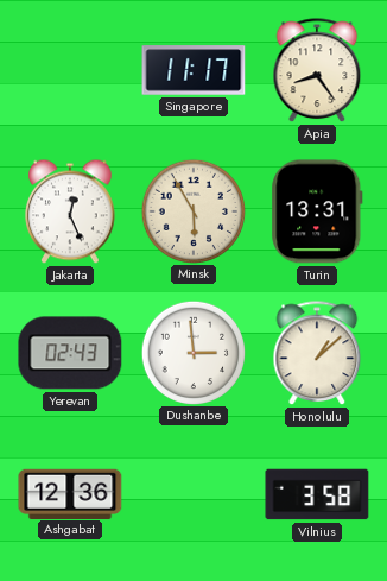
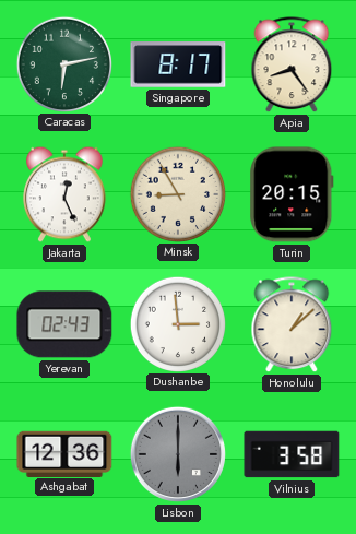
Caracas: none -> 6:13 (63, 63)
Singapore: 11:17 -> 8:17 (178, 64)
Minsk: 5:55 -> 8:55 (177, 193)
Turin: 13:31 -> 20:15 (292, 194)
Lisbon: none -> 6:00 (178, 454)
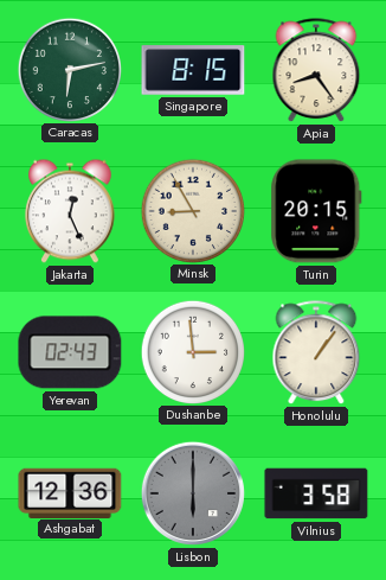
Singapore: 8:17 -> 8:15 (193, 70)
Honolulu: 1:08 -> 1:06 (316, 353)
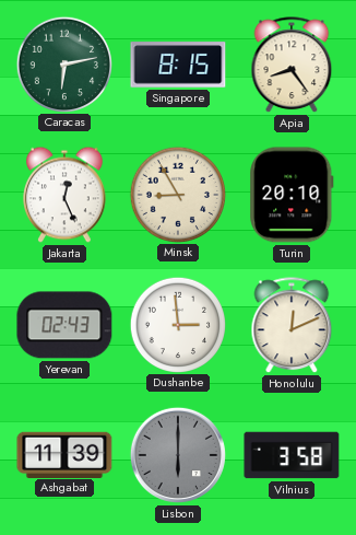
Turin: 20:15 -> 20:10 (292, 195)
Honolulu: 1:06 -> 12:11 (292, 326)
Ashgabat: 12:36 -> 11:39 (64, 454)
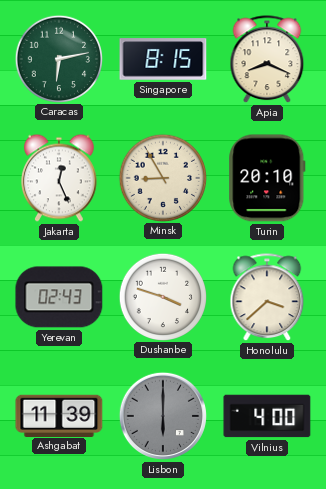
Apia: 8:24 -> 8:19 (267, 60)
Dushanbe: 2:59 -> 3:48 (162, 296)
Honolulu: 12:11 -> 3:38 (267, 298)
Vilnius: 3:58 -> 4:00 (267, 416)
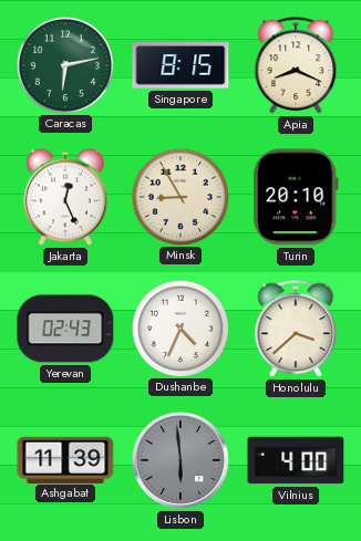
Dushanbe: 3:48 -> 4:34 (179, 327)
Lisbon: 6:00 -> 5:59 (180, 460)
